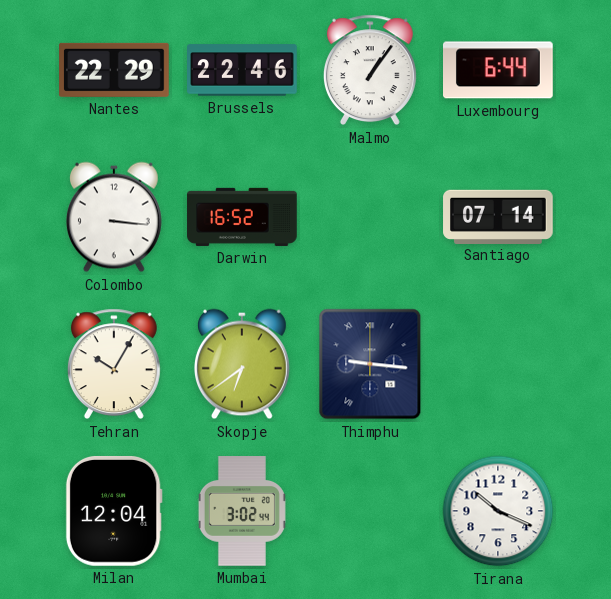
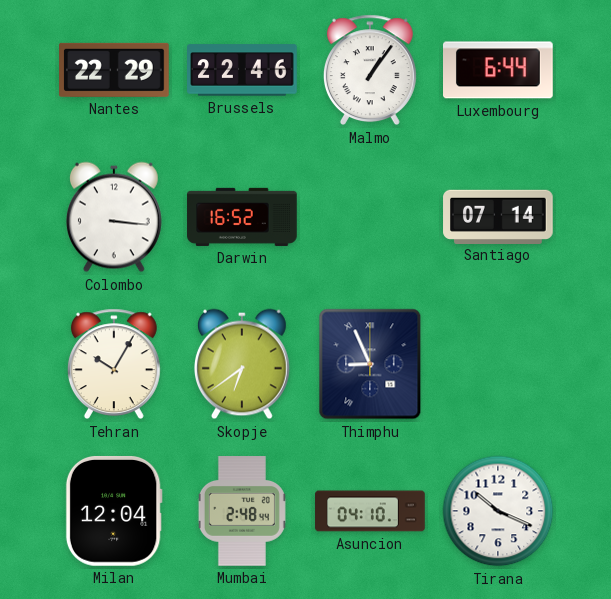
Thimphu: 9:16 -> 8:56 (370, 364)
Mumbai: 3:02 -> 2:48 (242, 511)
Asuncion: none -> 04:10 (370, 511)
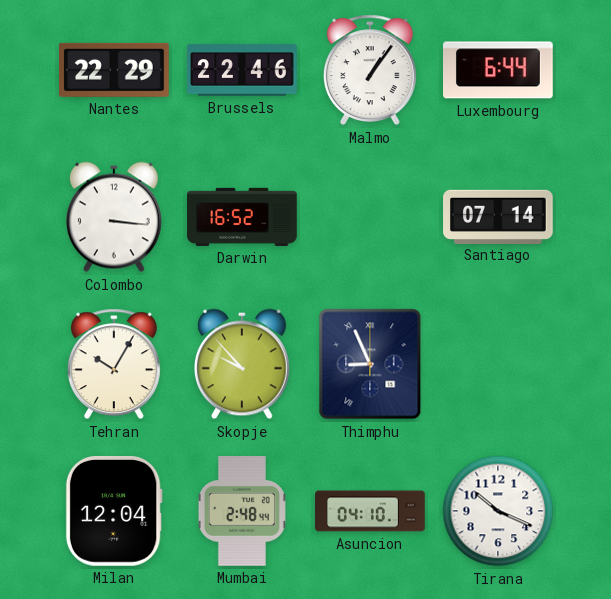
Skopje: 6:39 -> 9:53 (242, 364)
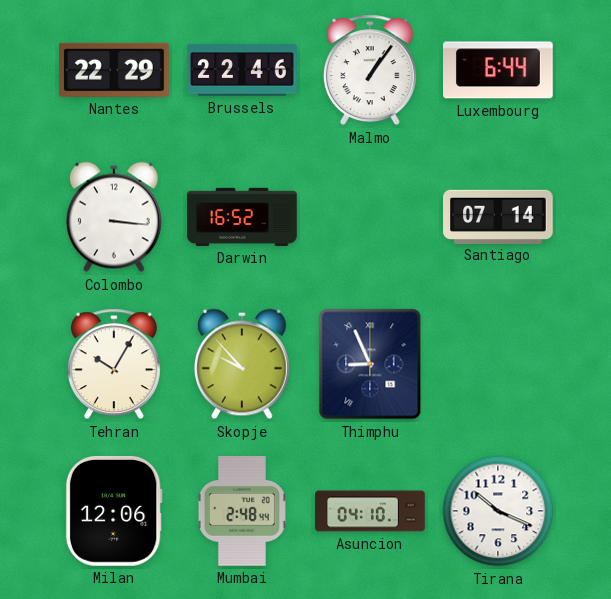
Milan: 12:04 -> 12:06 (114, 511)
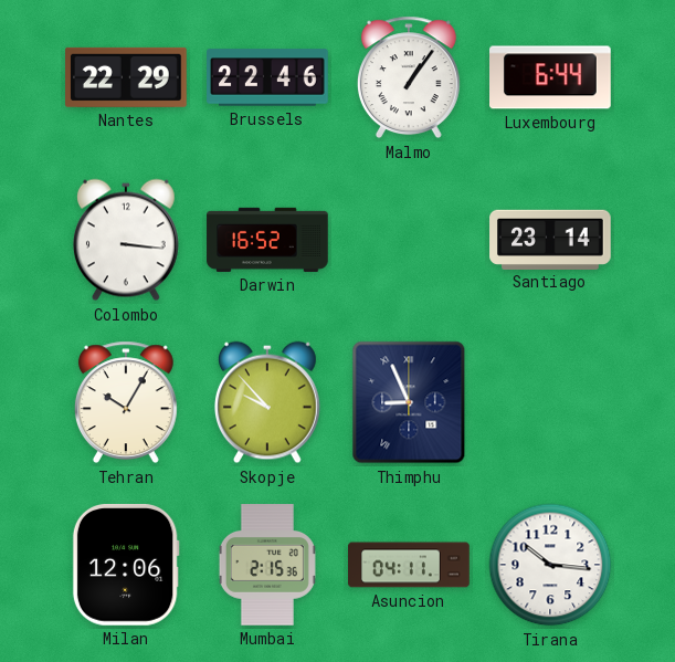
Santiago: 07:14 -> 23:14 (550, 239)
Mumbai: 2:48 -> 2:15 (267, 565)
Asuncion: 04:10 -> 04:11 (409, 565)
Tirana: 10:19 -> 10:16 (550, 565)
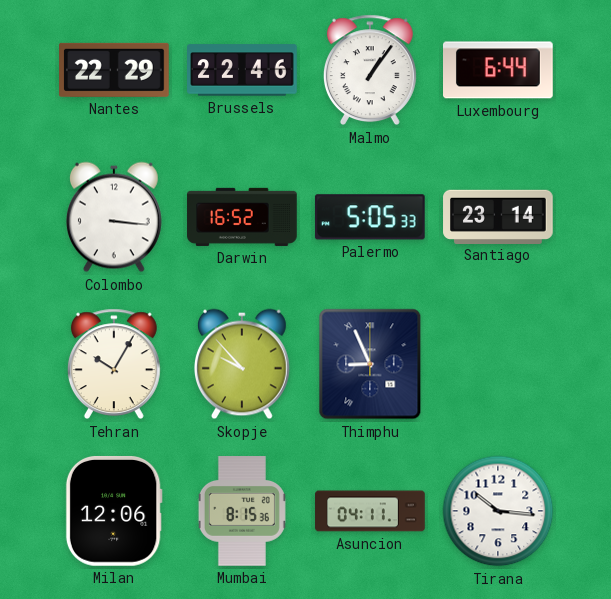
Palermo: none -> 5:05 (370, 217)
Mumbai: 2:15 -> 8:15 (242, 511)
